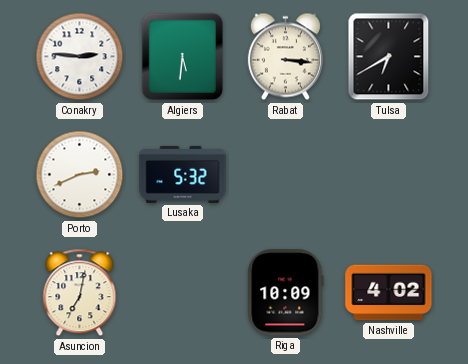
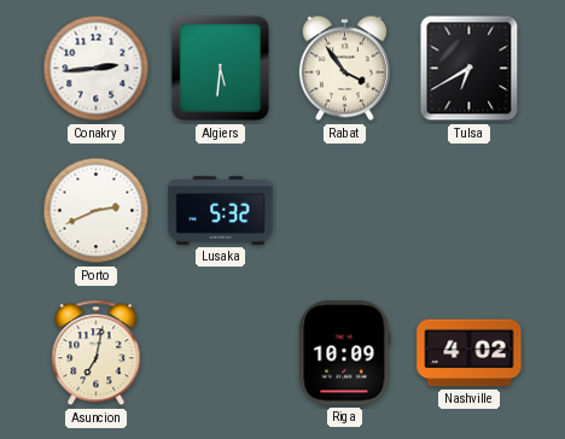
Conakry: 2:46 -> 2:44 (97, 69)
Rabat: 3:16 -> 3:54 (344, 69)
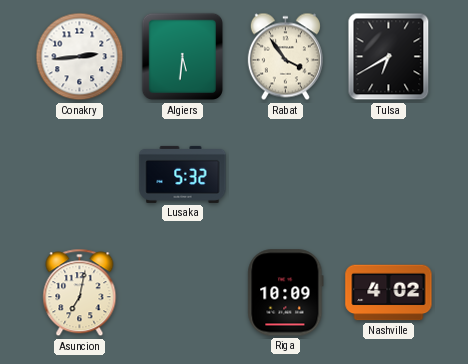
Porto: 2:41 -> none (97, 211)
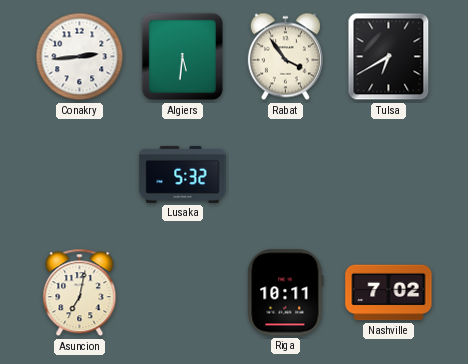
Riga: 10:09 -> 10:11 (286, 293)
Nashville: 4:02 -> 7:02 (389, 293)
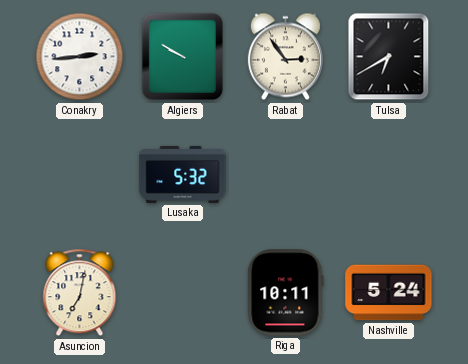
Algiers: 5:31 -> 9:50 (183, 57)
Rabat: 3:54 -> 2:54 (285, 57)
Nashville: 7:02 -> 5:24 (389, 293)
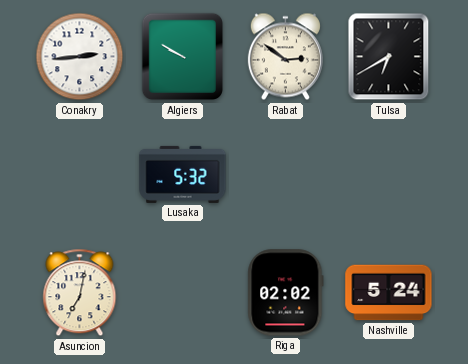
Rabat: 2:54 -> 2:51 (285, 57)
Riga: 10:11 -> 02:02 (286, 293)
